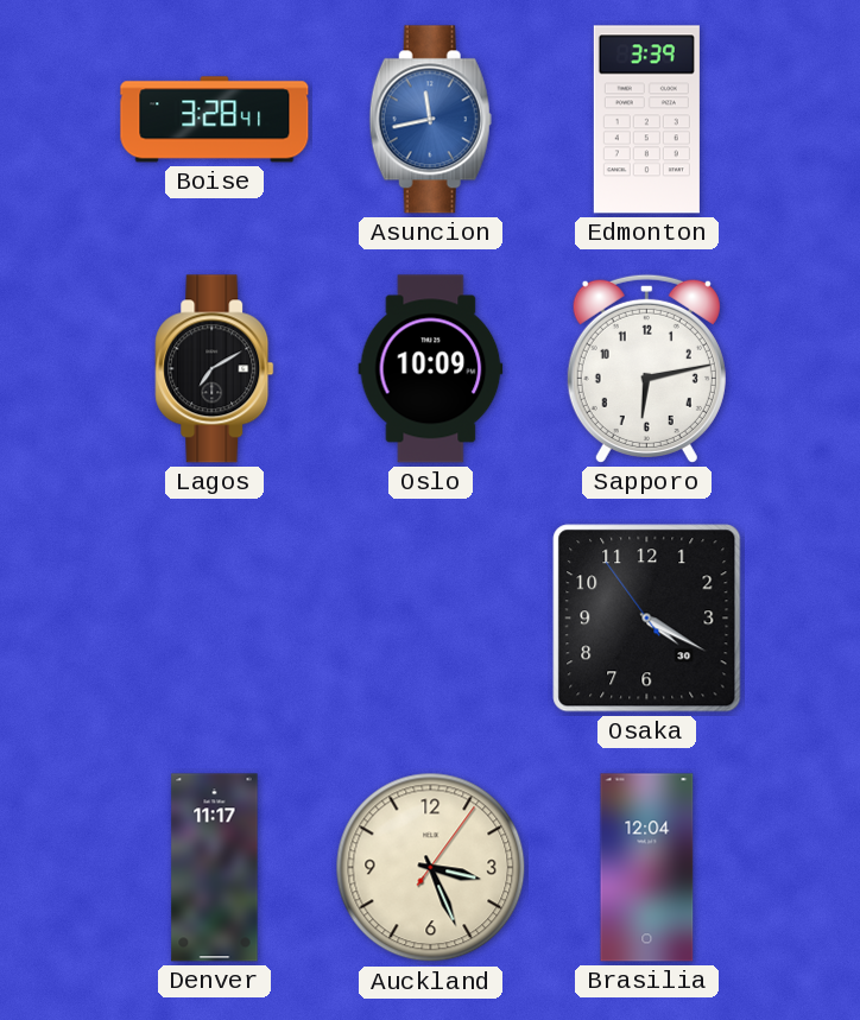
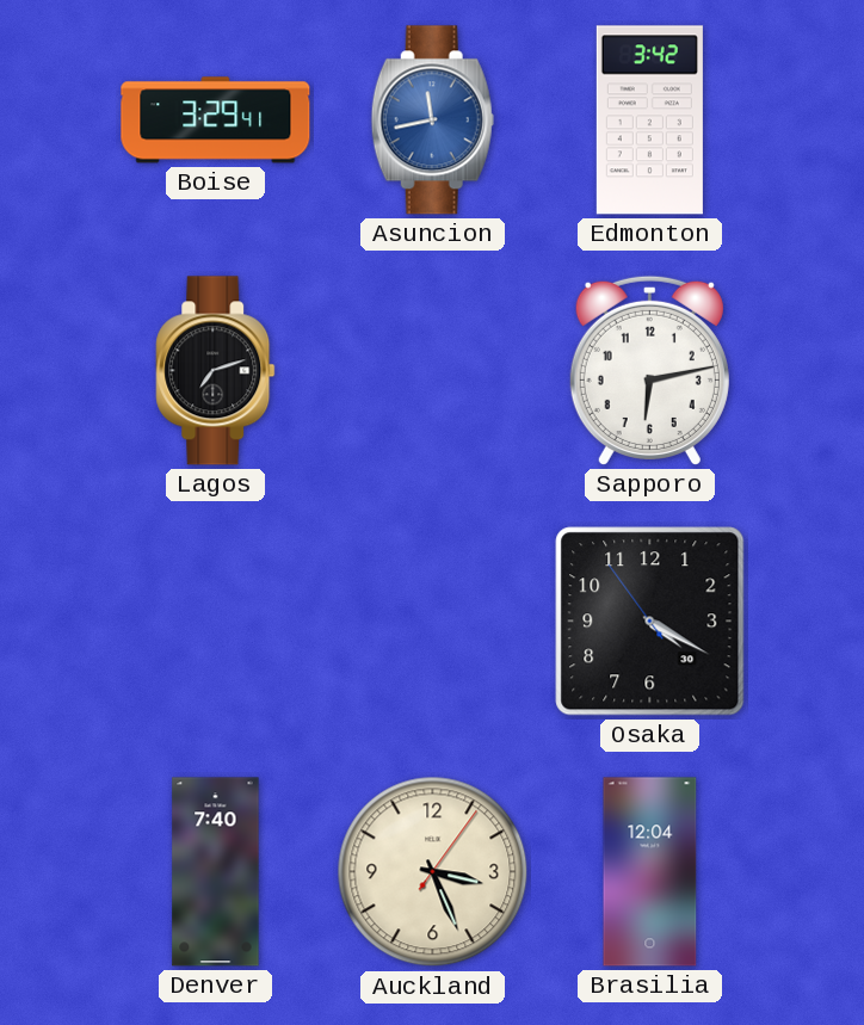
Boise: 3:28 -> 3:29 (216, 121)
Edmonton: 3:39 -> 3:42 (649, 121)
Lagos: 7:10 -> 7:12 (216, 371)
Oslo: 10:09 -> none (431, 369)
Denver: 11:17 -> 7:40 (216, 872)
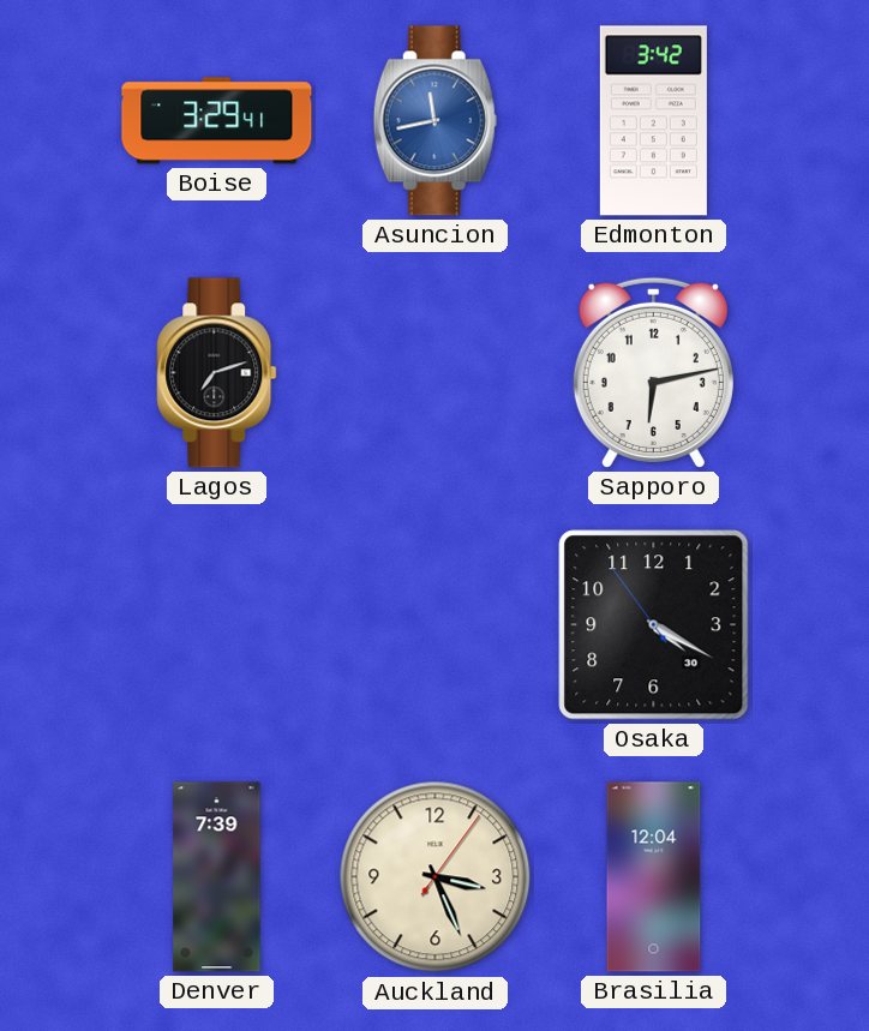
Denver: 7:40 -> 7:39 (217, 877)
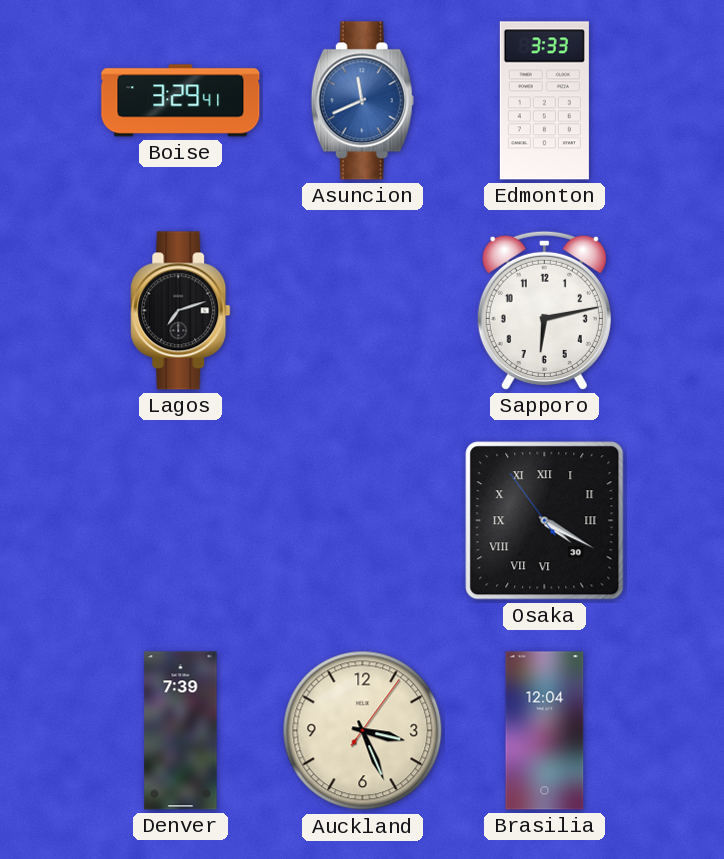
Asuncion: 11:43 -> 11:41 (362, 101)
Edmonton: 3:42 -> 3:33 (544, 101)
Osaka numerals: Arabic -> Roman (545, 521)
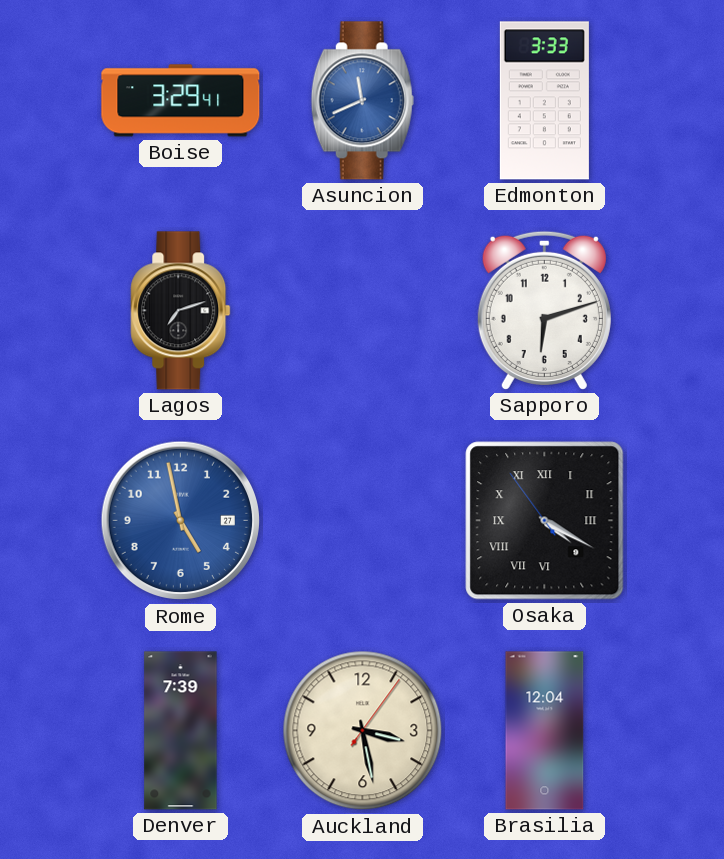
Sapporo: 6:13 -> 6:12 (544, 310)
Rome: none -> 4:58 (181, 521)
Osaka date: 30 -> 9 (545, 521)
Auckland: 3:26 -> 3:28 (363, 731)
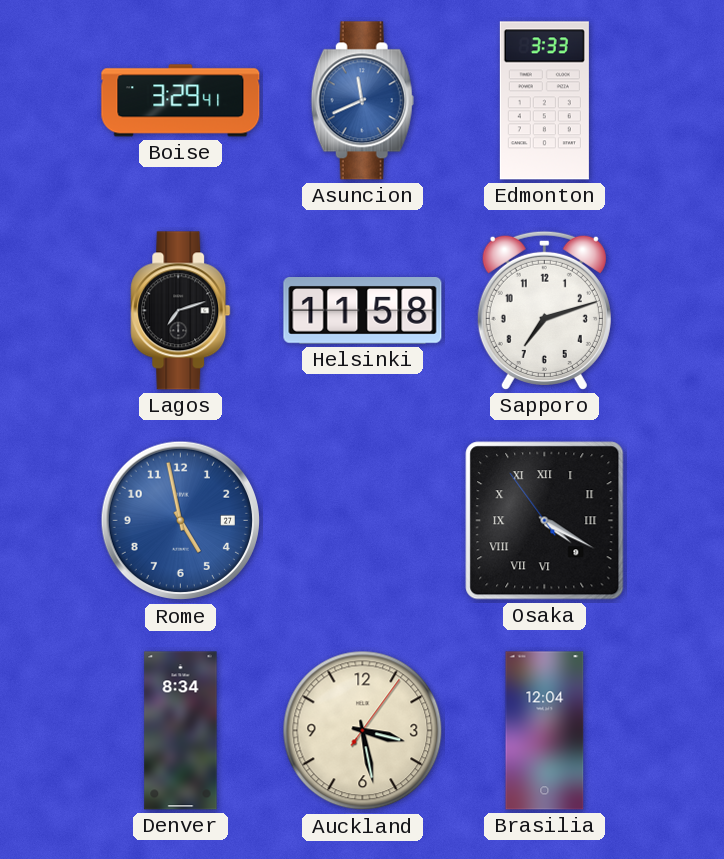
Helsinki: none -> 11:58 (363, 311)
Sapporo: 6:12 -> 7:12 (544, 310)
Denver: 7:39 -> 8:34 (181, 731)
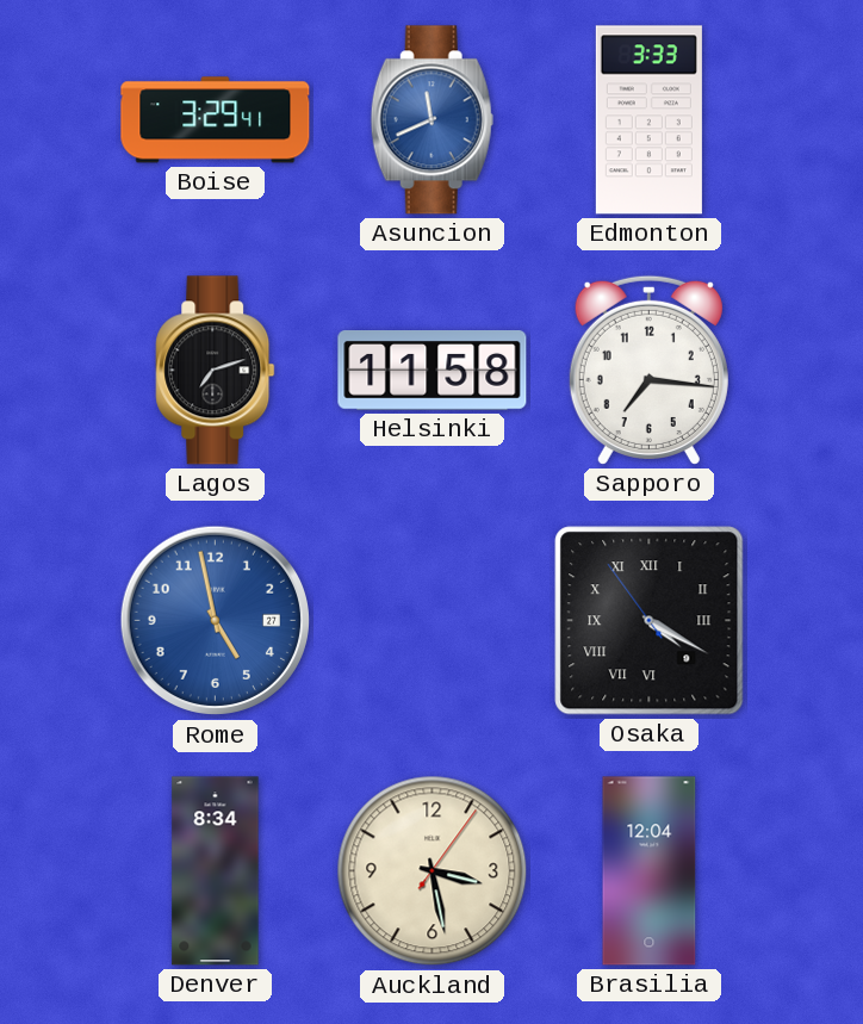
Sapporo: 7:12 -> 7:16 (648, 370)
